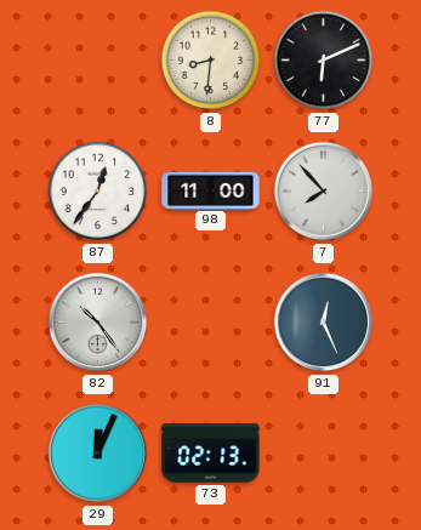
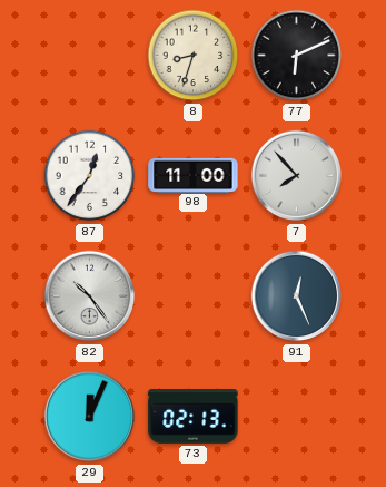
8: 8:31 -> 8:33 (194, 56)
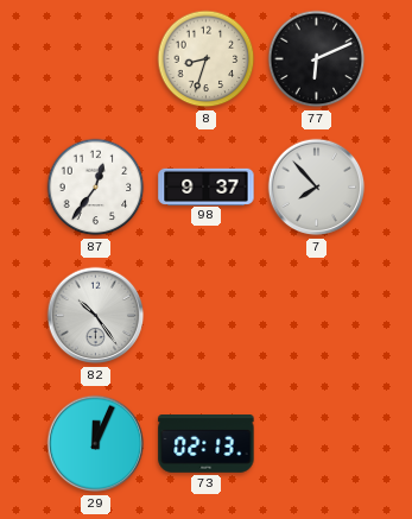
98: 11:00 -> 9:37 (207, 186)
91: 12:26 -> none (297, 296)
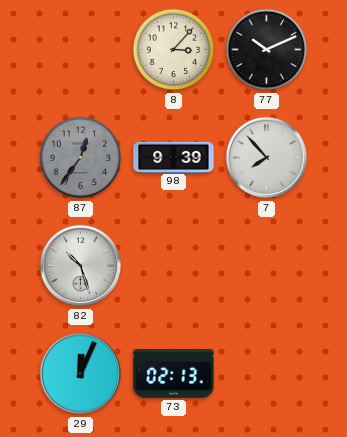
8: 8:33 -> 3:07 (174, 50)
77: 6:11 -> 10:11 (267, 50)
87 dial: white -> grey (81, 158)
98: 9:37 -> 9:39 (174, 157)
82: 10:24 -> 10:27 (81, 266)
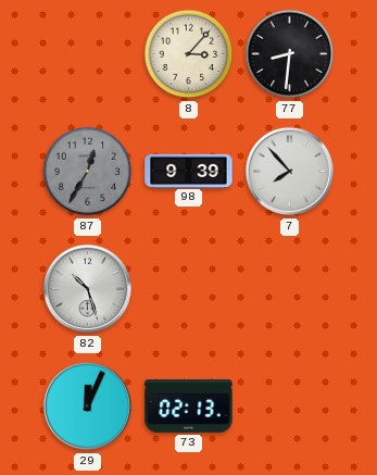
77: 10:11 -> 8:31 (290, 54)
87: 12:36 -> 12:35 (88, 172)
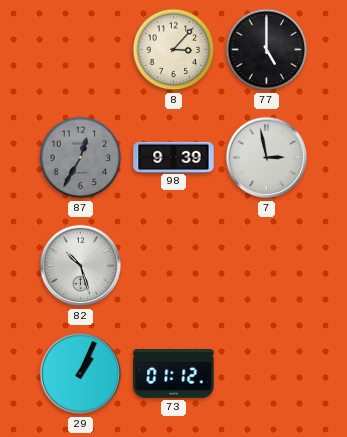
77: 8:31 -> 5:00 (267, 50)
7: 7:53 -> 2:58 (267, 158)
29: 12:04 -> 1:04 (81, 374)
73: 02:13 -> 01:12 (174, 374)
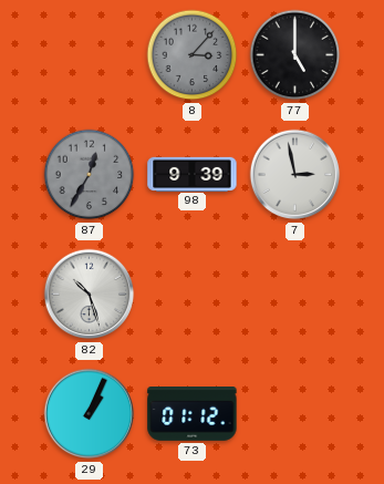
8 dial: cream -> grey (193, 55)
